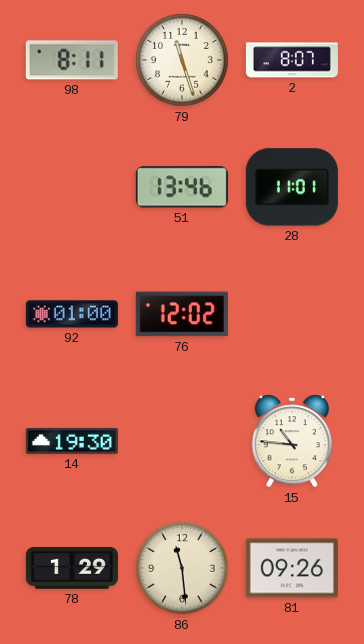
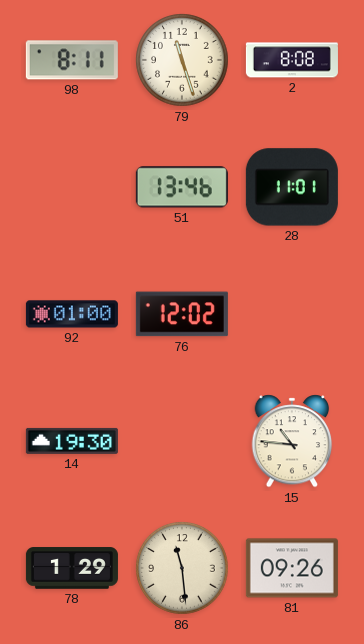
2: 8:07 -> 8:08 (292, 60)
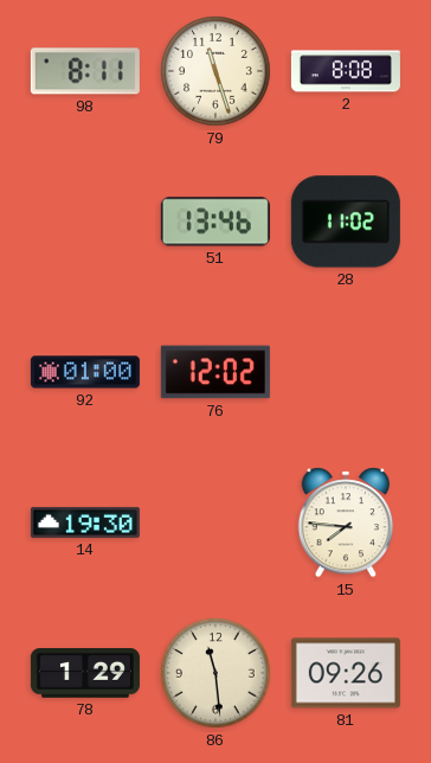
28: 11:01 -> 11:02 (346, 222)
15: 10:46 -> 7:46 (346, 522)
